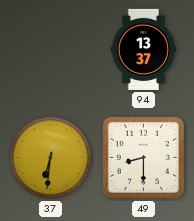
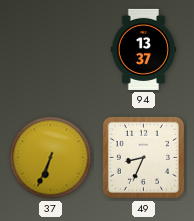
37: 6:31 -> 6:34 (51, 158)
49: 8:30 -> 8:34 (143, 157)
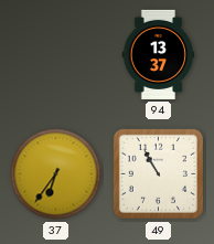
37: 6:34 -> 6:36 (56, 174)
49: 8:34 -> 10:55 (158, 173)
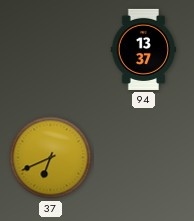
37: 6:36 -> 6:41 (51, 158)
49: 10:55 -> none (158, 173)
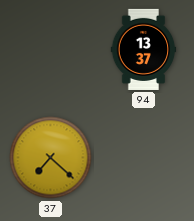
37: 6:41 -> 7:22 (51, 158)
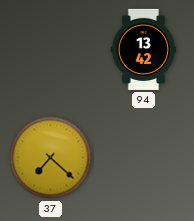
94: 13:37 -> 13:42 (144, 49)
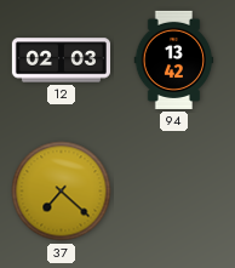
12: none -> 02:03 (61, 61)
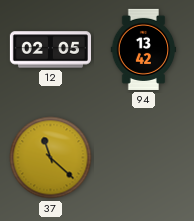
12: 02:03 -> 02:05 (50, 50)
37: 7:22 -> 11:22 (51, 158)
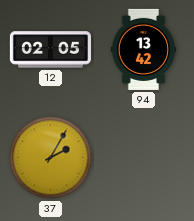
37: 11:22 -> 2:05 (51, 158)
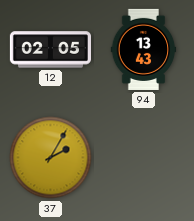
94: 13:42 -> 13:43 (144, 49)
